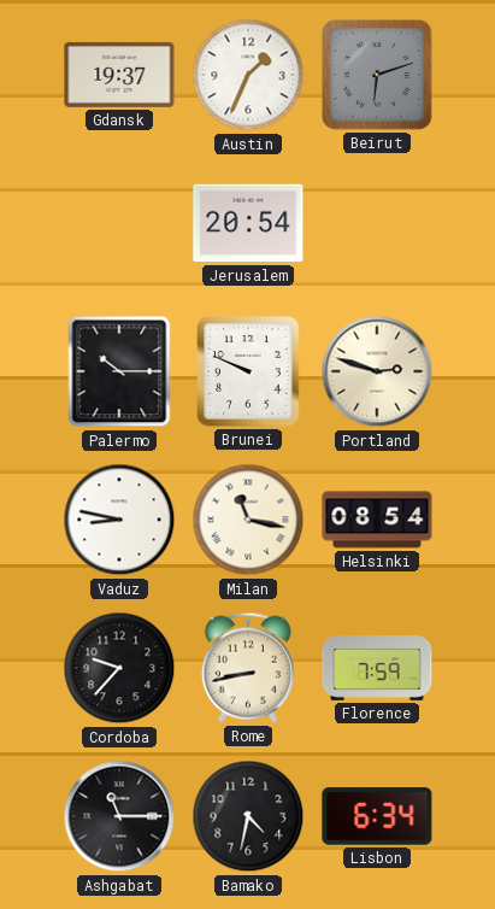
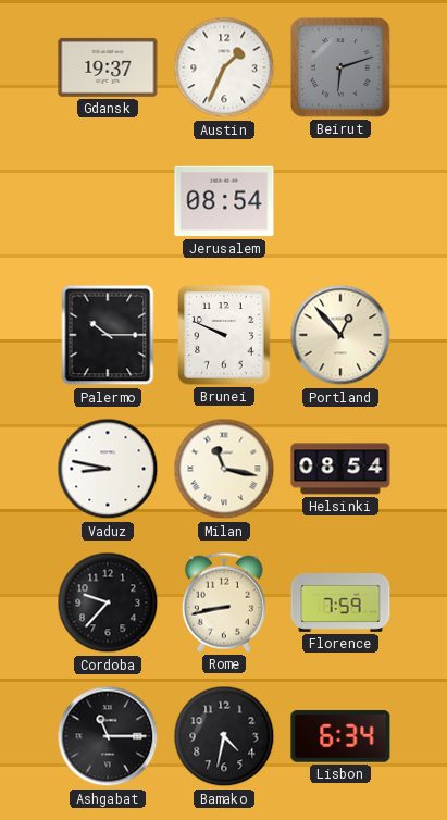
Jerusalem: 20:54 -> 08:54 (224, 201)
Portland: 2:48 -> 12:53 (340, 335)
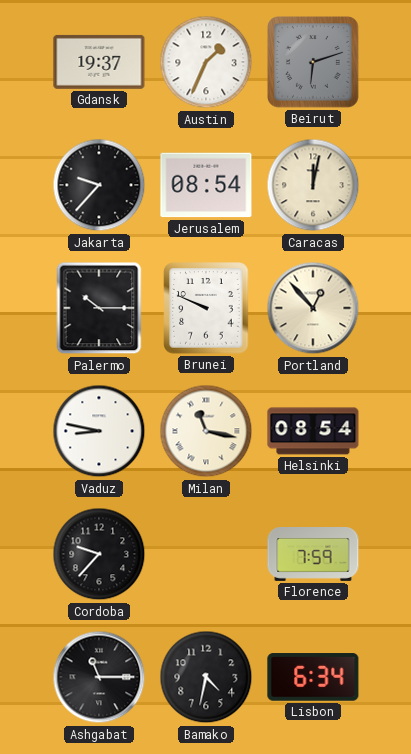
Jakarta: none -> 9:37 (99, 185)
Caracas: none -> 12:02 (313, 185)
Rome: 8:43 -> none (224, 602)
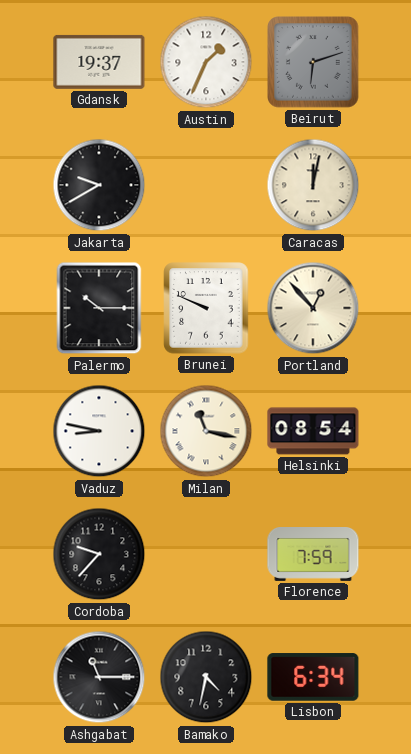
Jakarta: 9:37 -> 9:40 (99, 185)
Jerusalem: 08:54 -> none (206, 185)
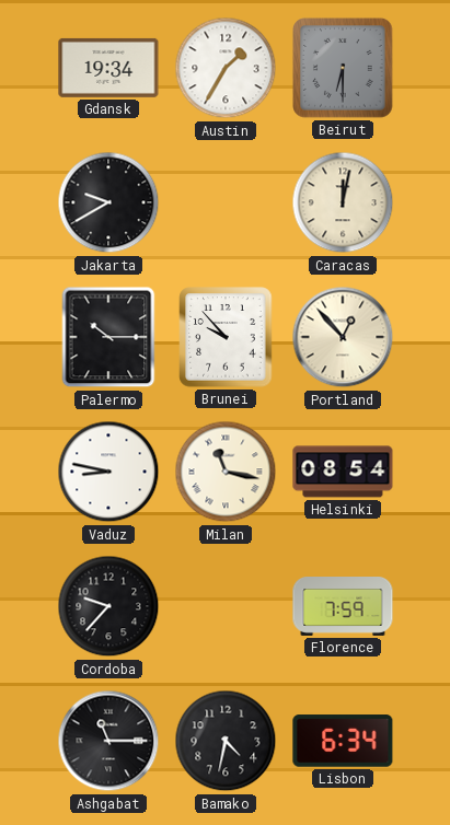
Gdansk: 19:37 -> 19:34 (108, 68)
Austin: 1:34 -> 1:35 (226, 68)
Beirut: 6:12 -> 6:30 (343, 68)
Brunei: 9:49 -> 9:53 (226, 337)
